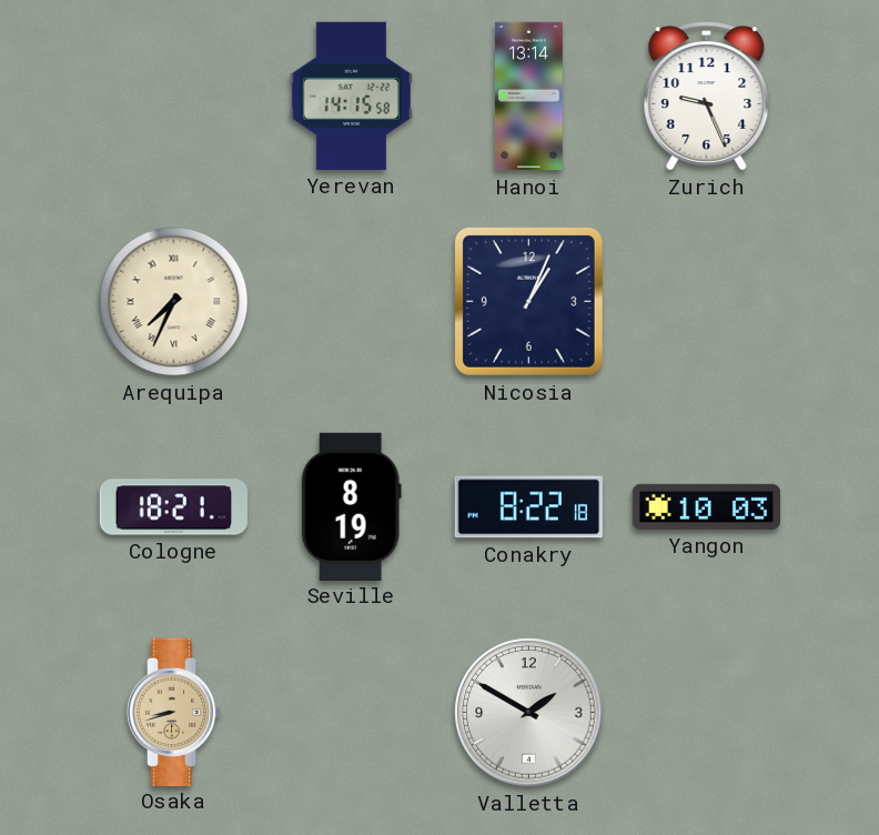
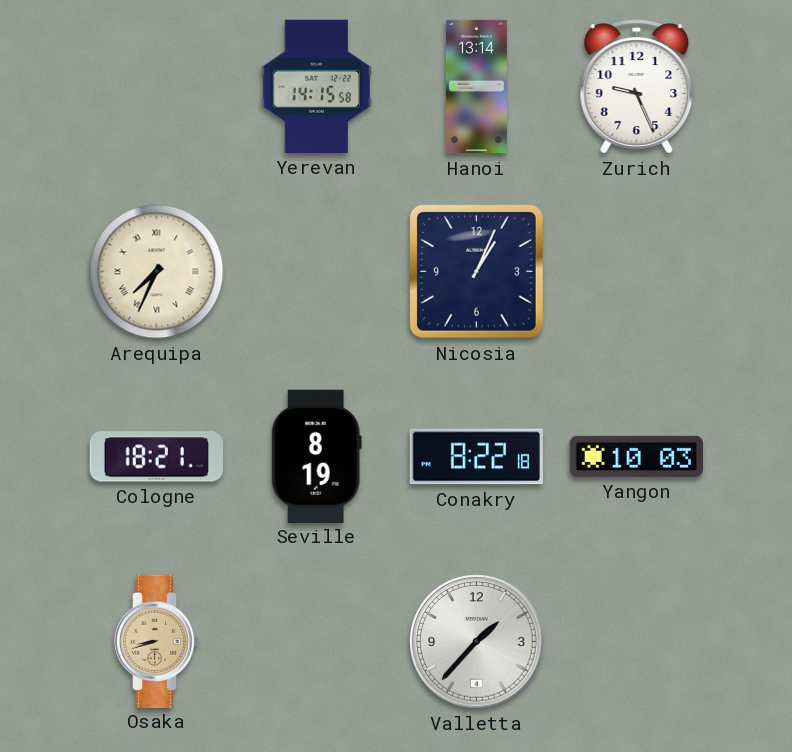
Valletta: 1:50 -> 1:37 (477, 642)
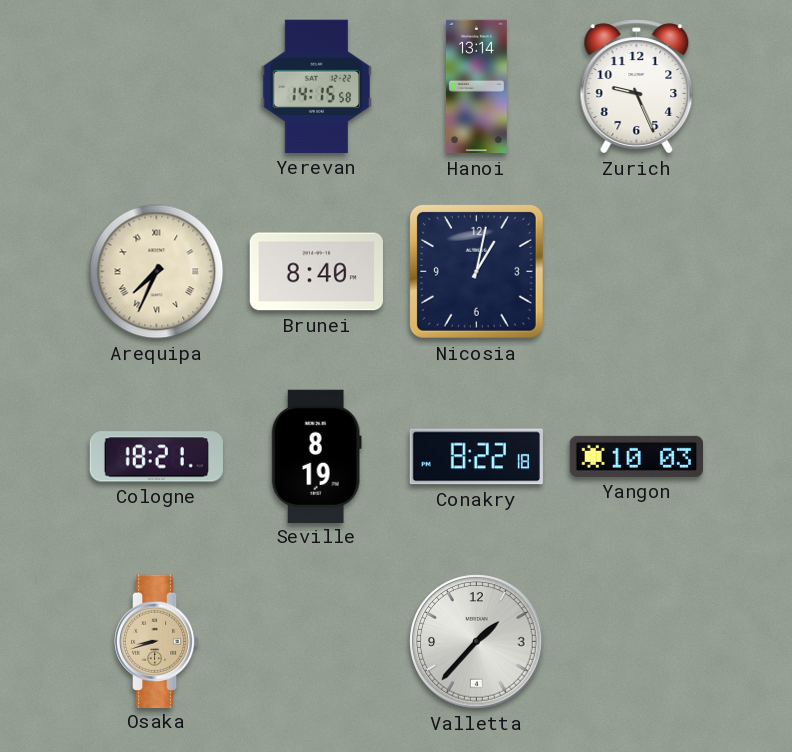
Brunei: none -> 8:40 (316, 272)
Nicosia: 1:04 -> 1:02 (476, 271)
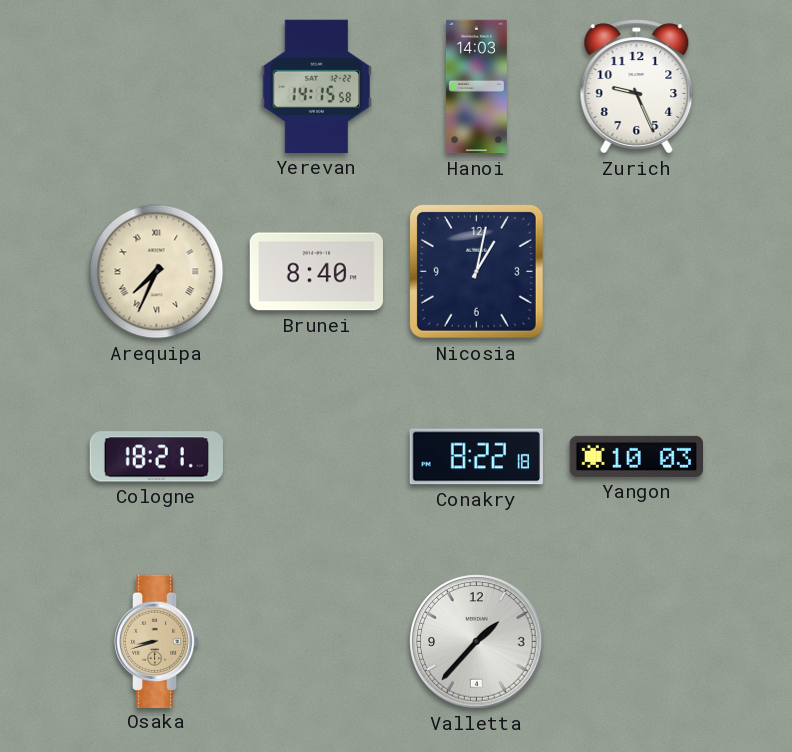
Hanoi: 13:14 -> 14:03 (476, 87)
Seville: 8:19 -> none (316, 456)
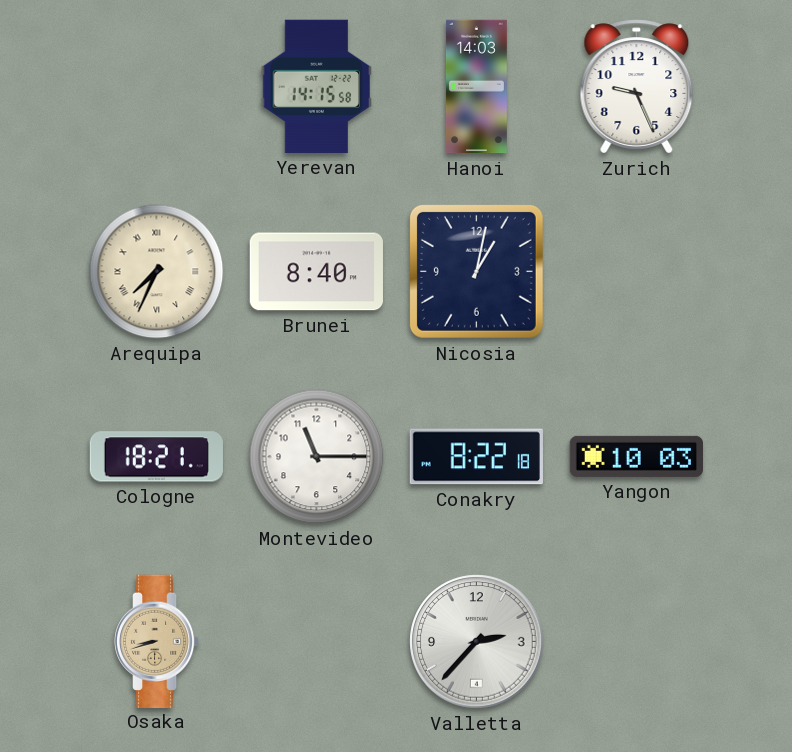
Montevideo: none -> 11:15 (317, 457)
Valletta: 1:37 -> 2:37 (477, 642)
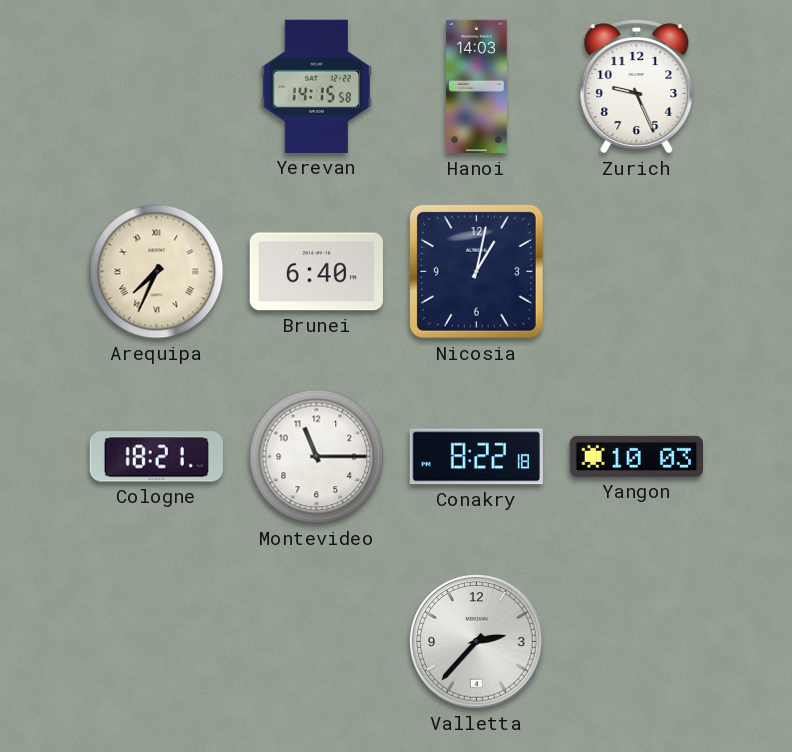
Brunei: 8:40 -> 6:40 (316, 272)
Osaka: 8:42 -> none (157, 641)
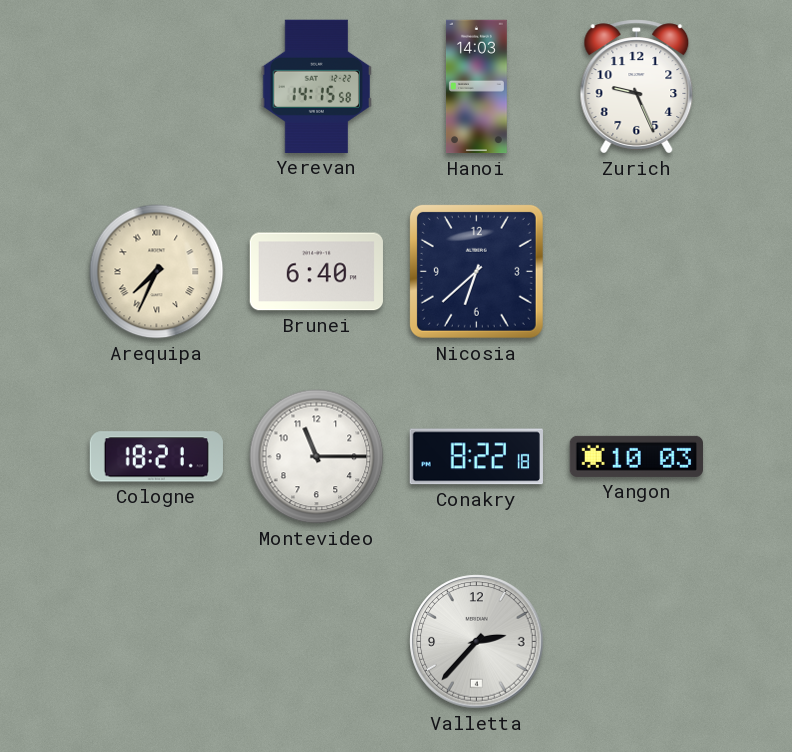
Nicosia: 1:02 -> 6:38 (476, 271)
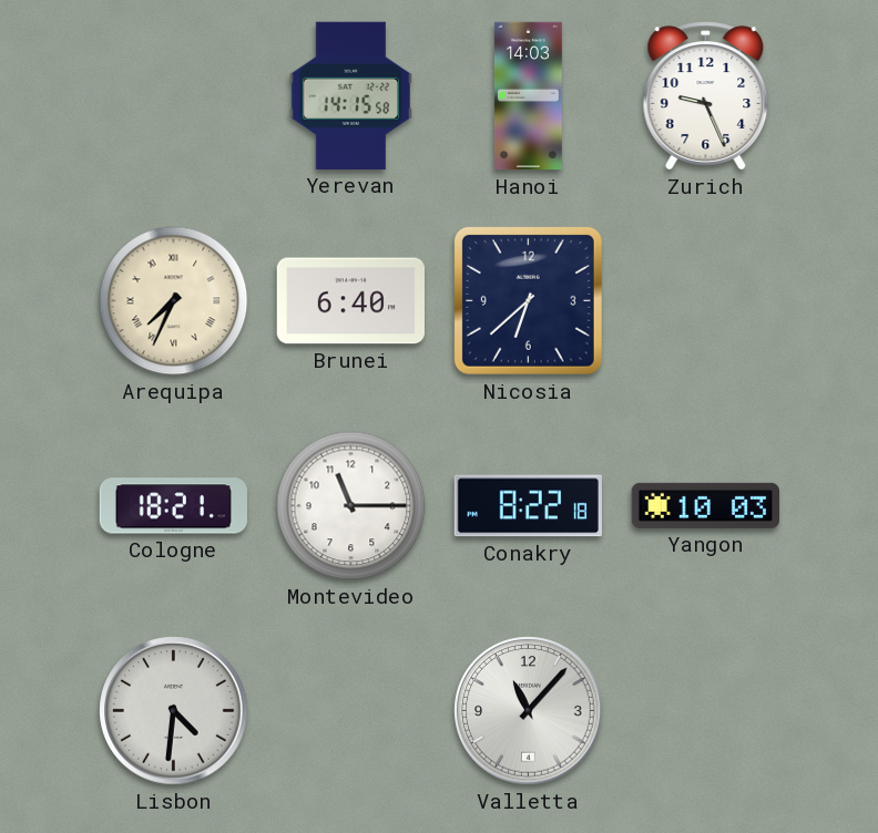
Lisbon: none -> 4:31 (174, 711)
Valletta: 2:37 -> 11:07 (529, 711)
